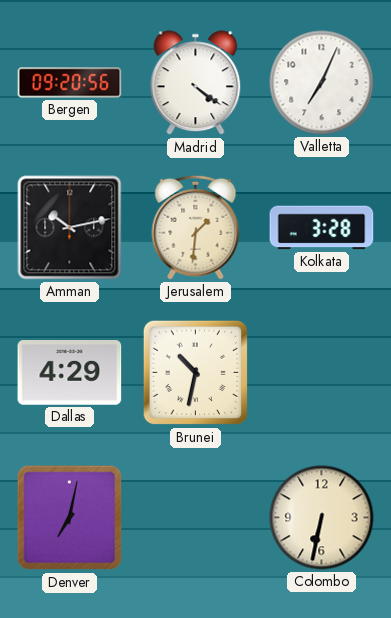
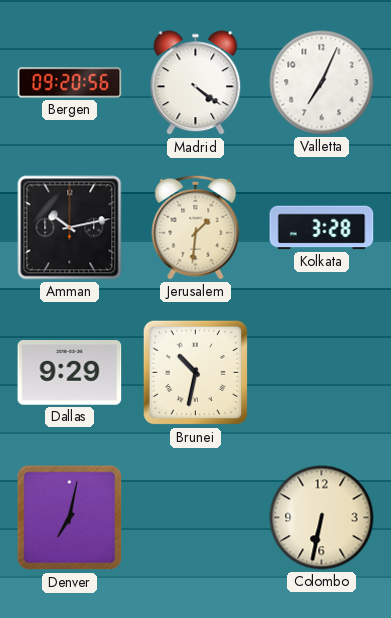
Dallas: 4:29 -> 9:29 (70, 373)
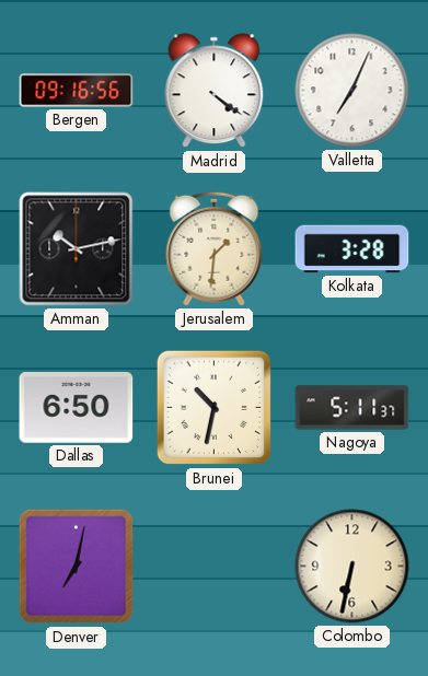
Bergen: 09:20 -> 09:16 (77, 91)
Dallas: 9:29 -> 6:50 (77, 408)
Nagoya: none -> 5:11 (352, 408)
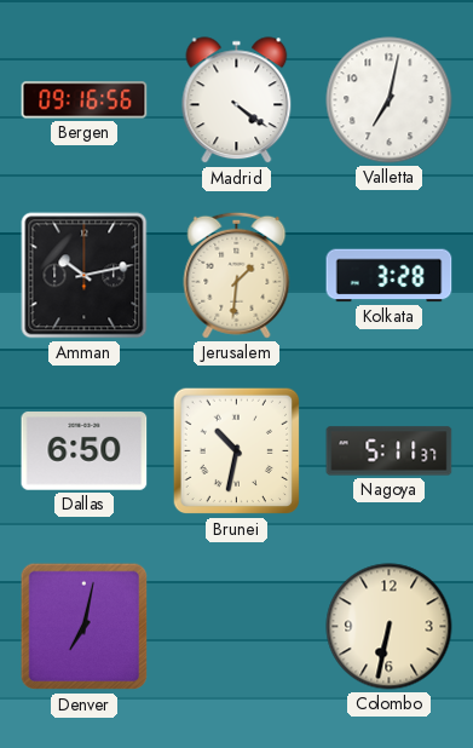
Valletta: 7:04 -> 7:02 (390, 100)
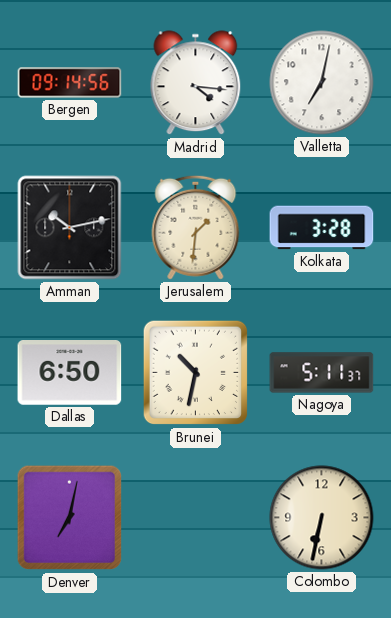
Bergen: 09:16 -> 09:14 (70, 83)
Madrid: 4:21 -> 4:16 (196, 83)
